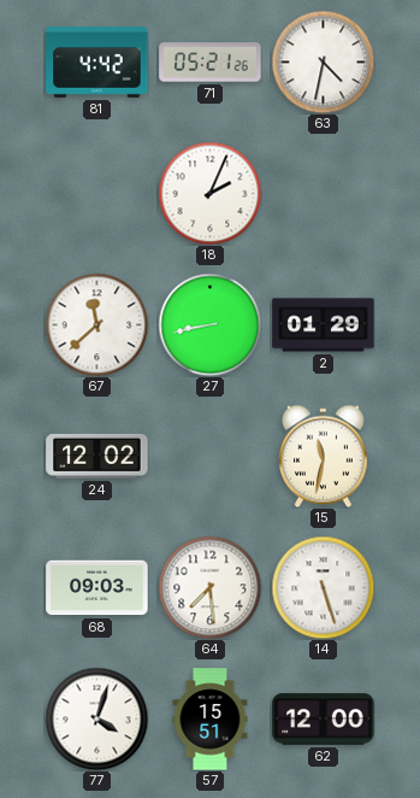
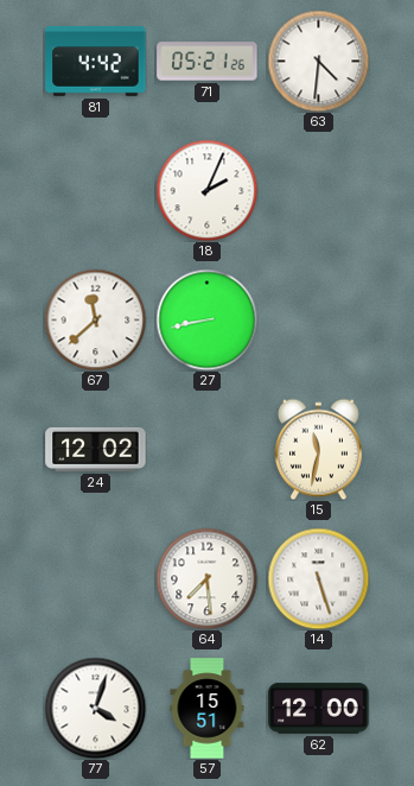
63: 4:32 -> 4:31 (318, 61)
2: 01:29 -> none (324, 325)
68: 09:03 -> none (97, 588)
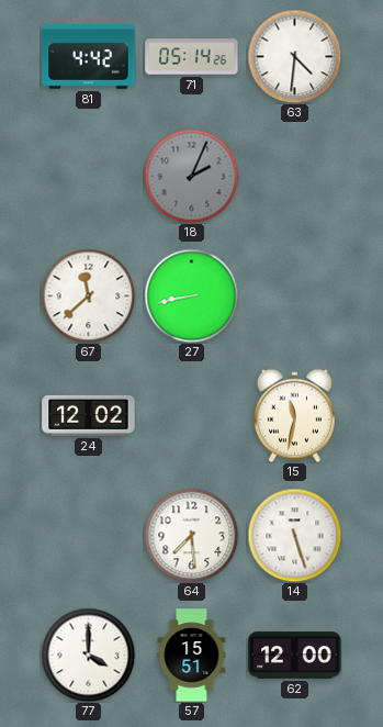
71: 05:21 -> 05:14 (192, 57)
18 dial: white -> grey (191, 176)
77: 4:03 -> 4:00 (88, 655)
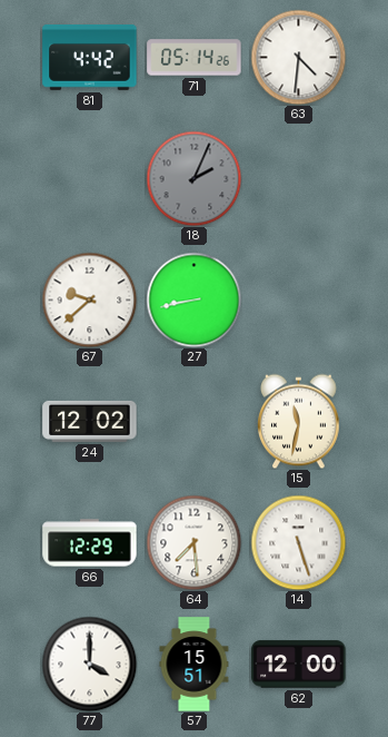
67: 11:38 -> 9:38 (89, 299)
66: none -> 12:29 (90, 543)
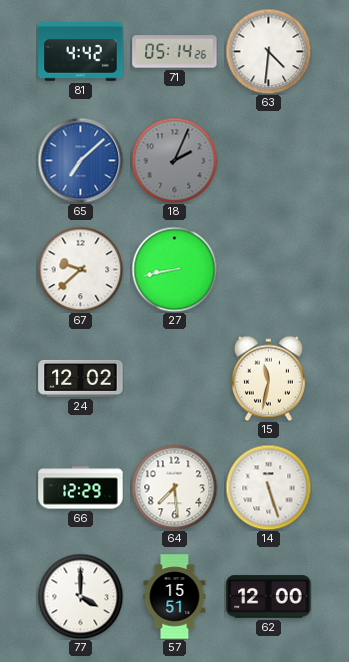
65: none -> 7:08 (80, 160)
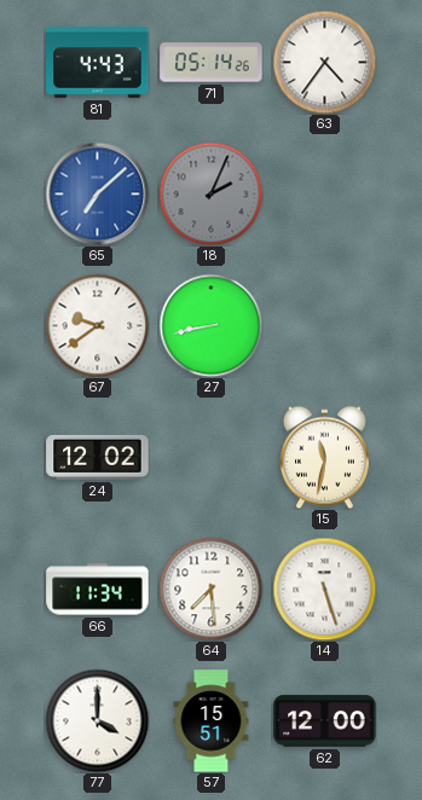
81: 4:42 -> 4:43 (98, 62)
63: 4:31 -> 4:36 (324, 62)
67: 9:38 -> 9:39 (97, 325)
66: 12:29 -> 11:34 (98, 590)
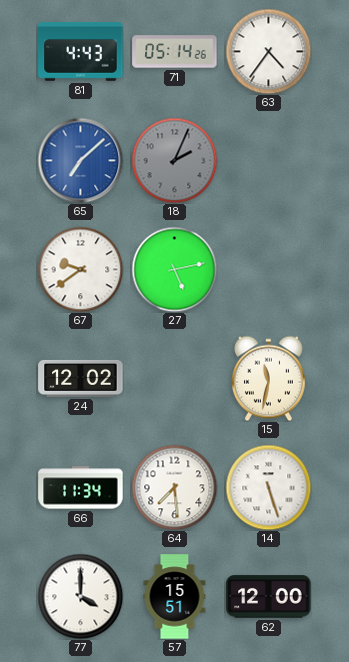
27: 8:43 -> 5:13 (174, 269)
